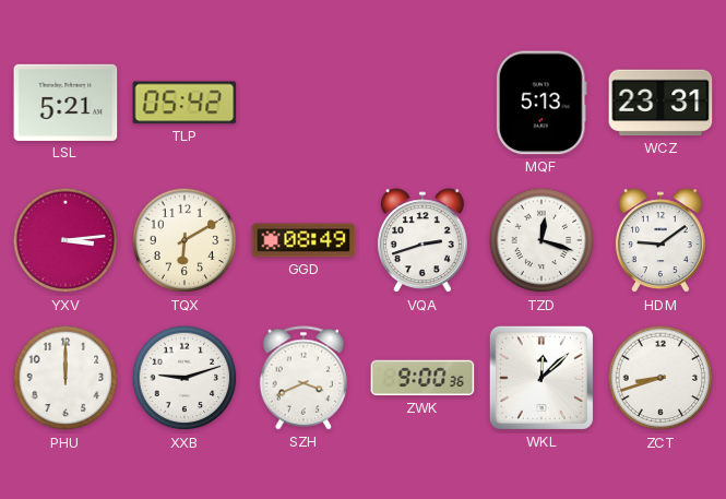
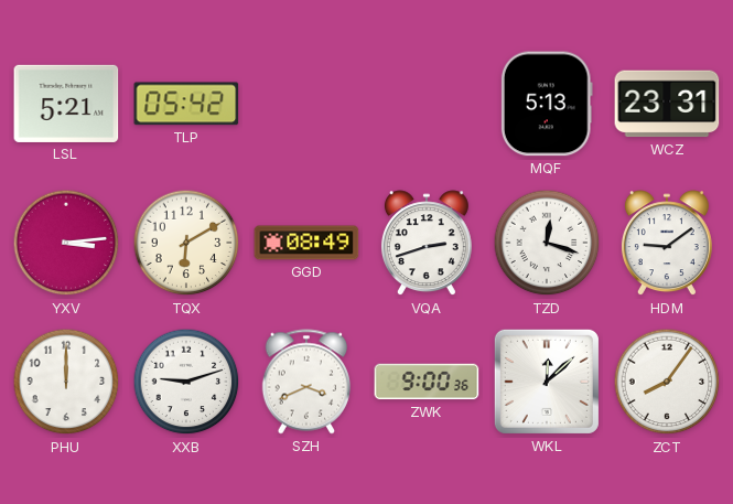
ZCT: 8:42 -> 8:06 (667, 382)
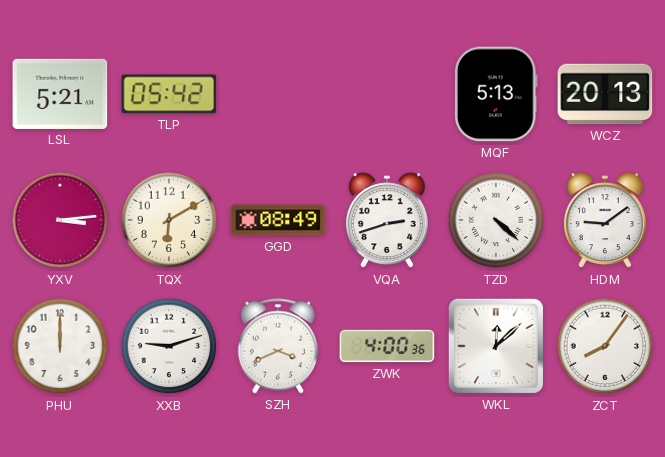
WCZ: 23:31 -> 20:13 (605, 94)
TZD: 12:18 -> 4:22 (496, 220)
ZWK: 9:00 -> 4:00 (387, 346)
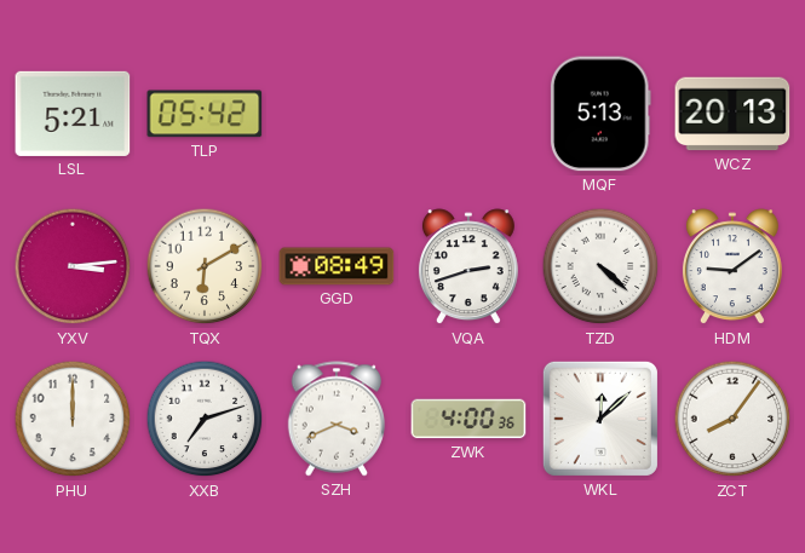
XXB: 9:12 -> 7:12 (205, 419)
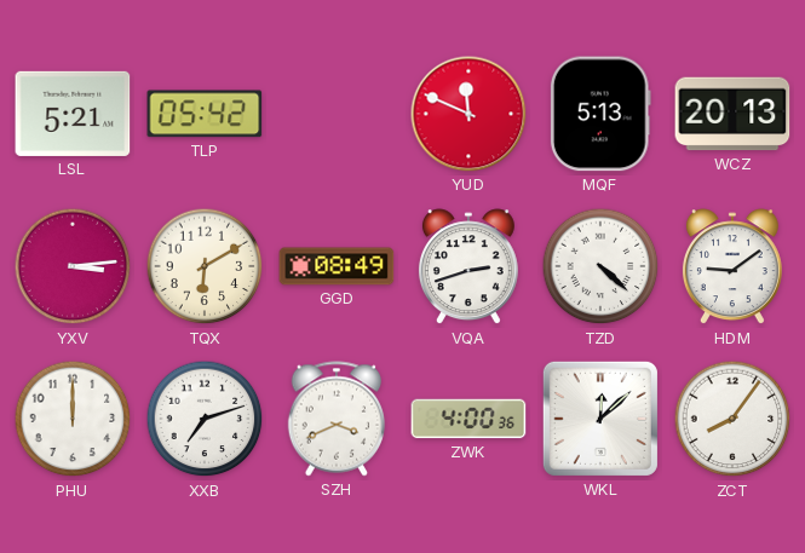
YUD: none -> 11:49 (468, 114)
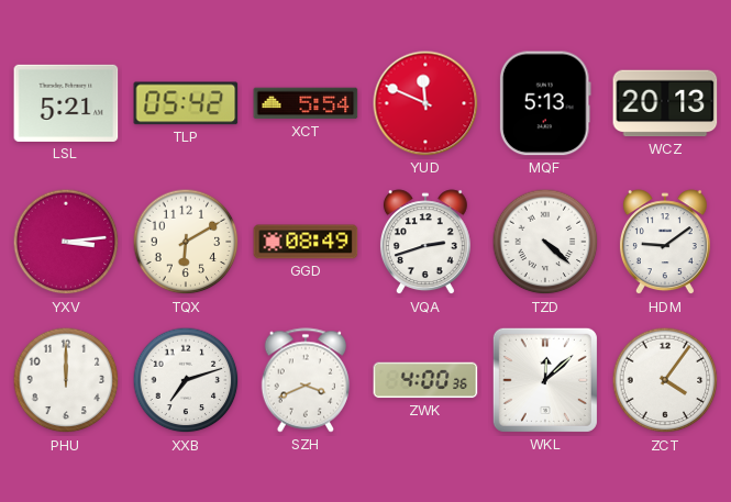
XCT: none -> 5:54 (306, 103)
ZCT: 8:06 -> 4:06 (665, 380)
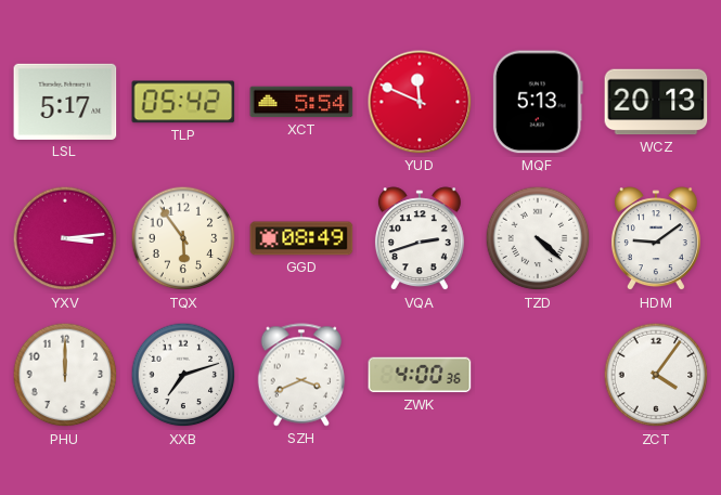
LSL: 5:21 -> 5:17 (65, 102)
TQX: 6:10 -> 5:54 (183, 238)
WKL: 12:08 -> none (545, 380)
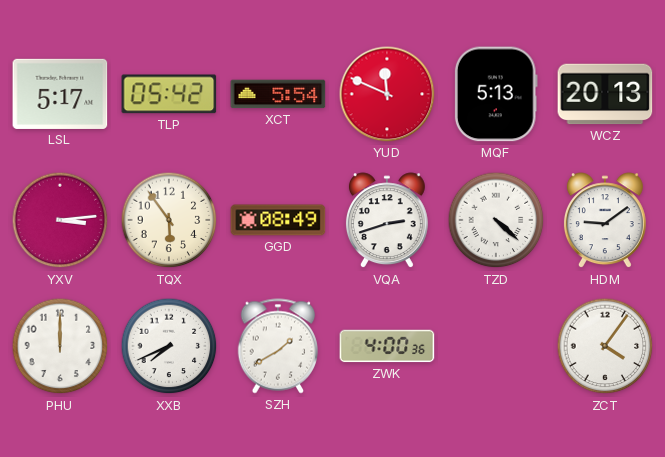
XXB: 7:12 -> 7:41 (169, 346)
SZH: 3:41 -> 1:40 (278, 346)
